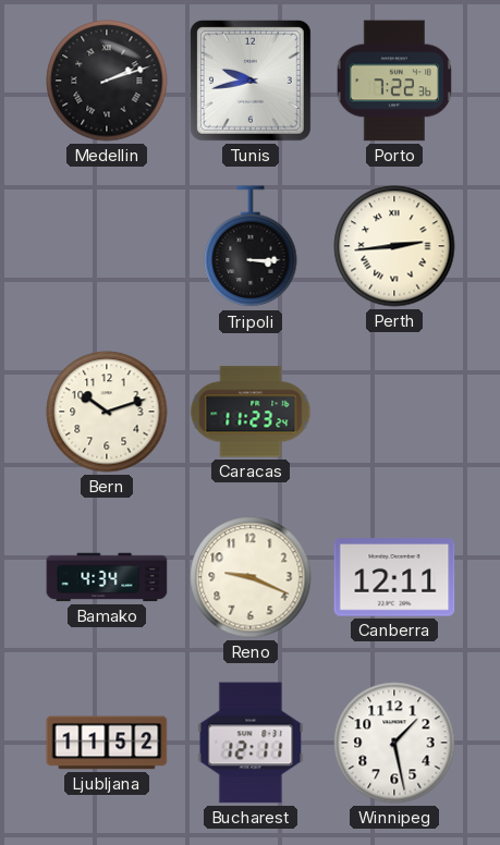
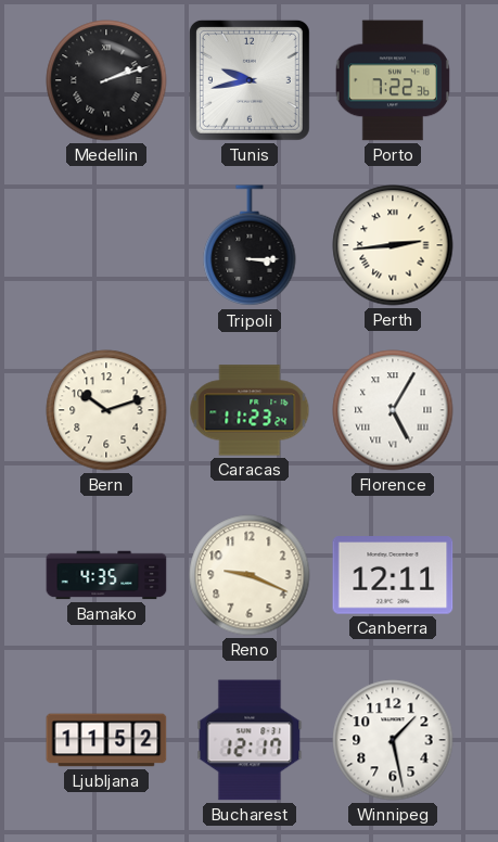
Florence: none -> 5:05 (393, 410)
Bamako: 4:34 -> 4:35 (106, 575)
Bucharest: 12:11 -> 12:17 (250, 740)
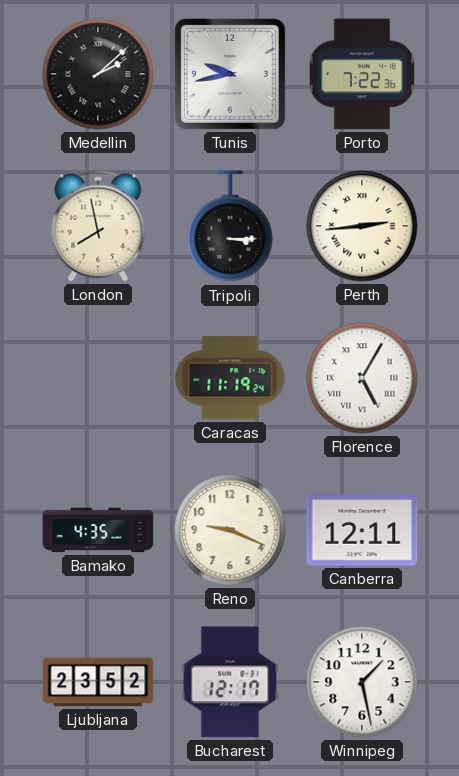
Medellin: 2:12 -> 2:08 (98, 74)
London: none -> 7:58 (98, 226)
Bern: 10:12 -> none (106, 410)
Caracas: 11:23 -> 11:19 (230, 378)
Ljubljana: 11:52 -> 23:52 (98, 682)
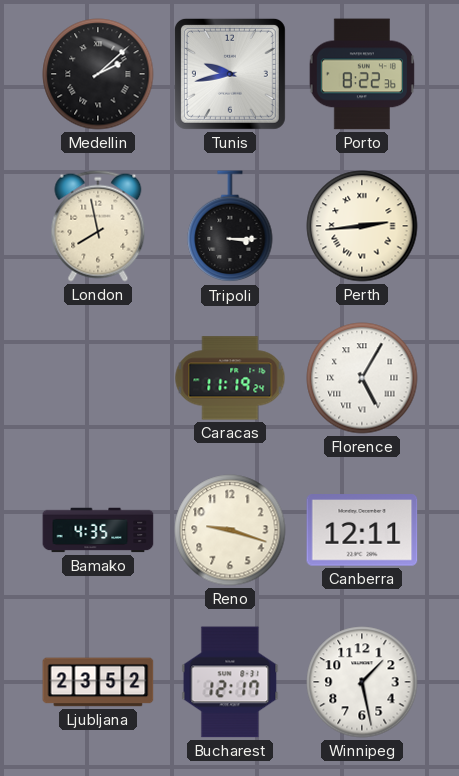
Porto: 7:22 -> 8:22 (362, 74)
Reno: 9:19 -> 9:18 (230, 530)
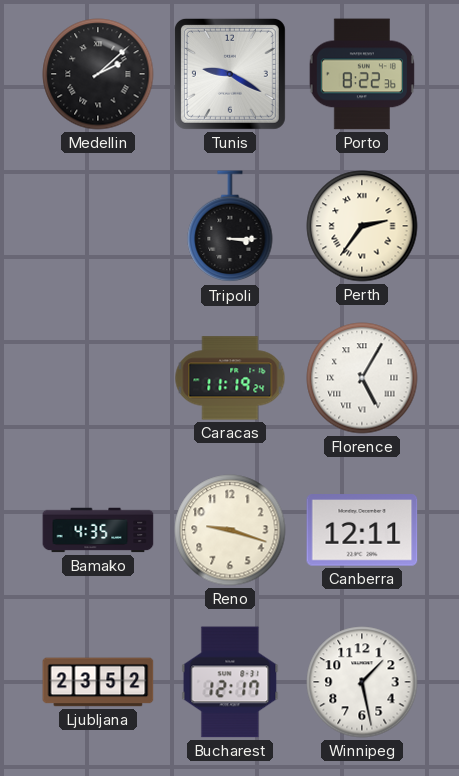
Tunis: 9:43 -> 9:20 (230, 74)
London: 7:58 -> none (98, 226)
Perth: 2:44 -> 2:36 (362, 226)
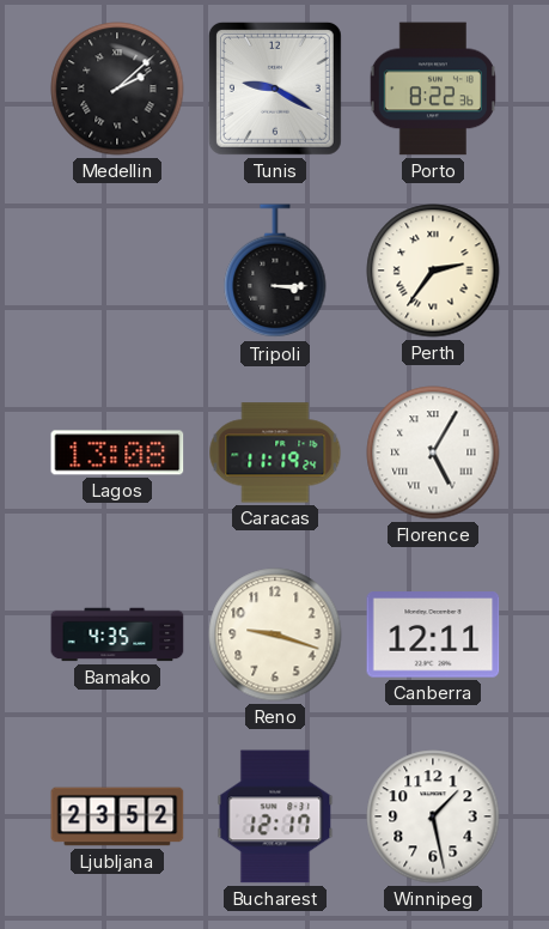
Lagos: none -> 13:08 (117, 453)
